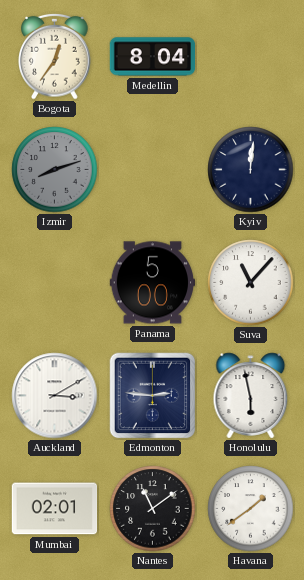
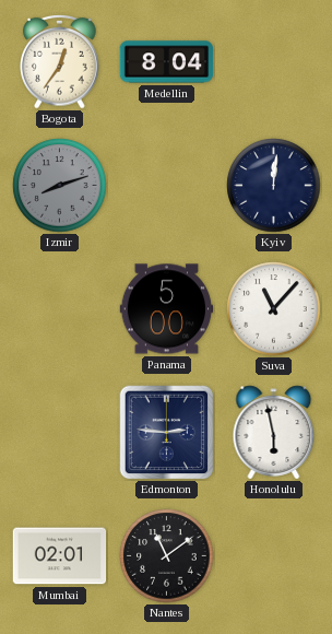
Auckland: 3:10 -> none (55, 396)
Havana: 1:39 -> none (251, 509)
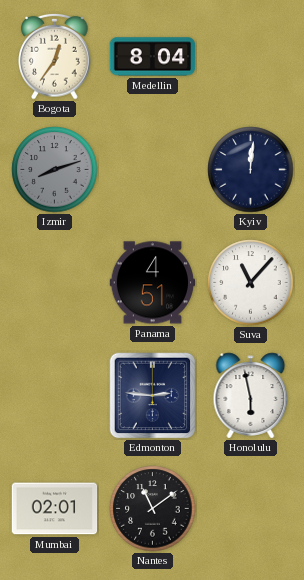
Panama: 5:00 -> 4:51 (153, 283)
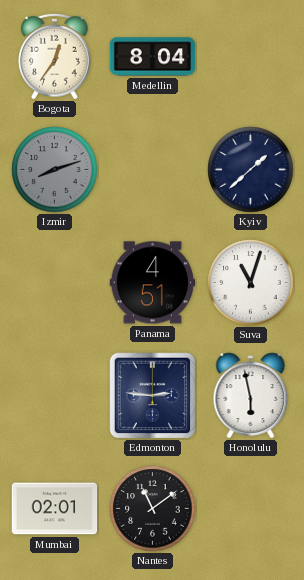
Kyiv: 12:01 -> 1:38 (251, 170)
Suva: 11:07 -> 11:03 (251, 283)
